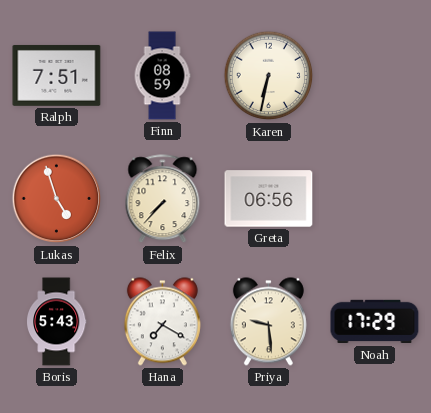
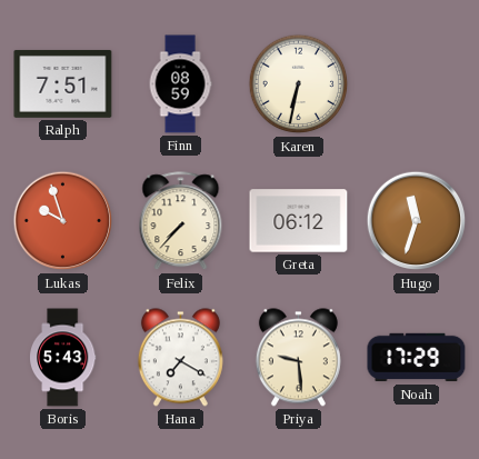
Lukas: 4:57 -> 9:57 (63, 221)
Greta: 06:56 -> 06:12 (299, 221)
Hugo: none -> 11:33 (417, 221)
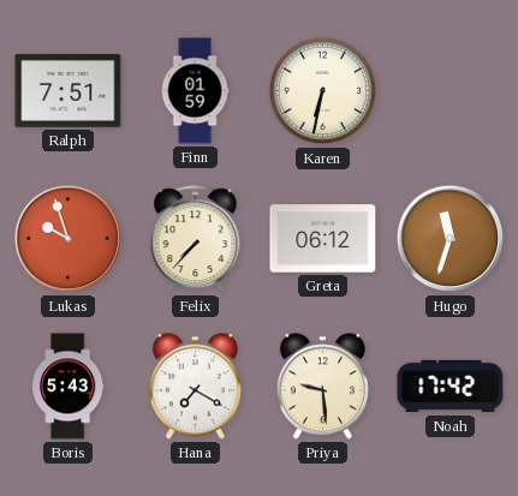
Finn: 08:59 -> 01:59 (195, 91)
Noah: 17:29 -> 17:42 (451, 387)
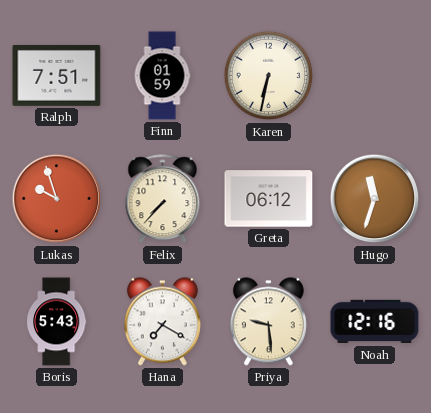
Noah: 17:42 -> 12:16 (375, 322)
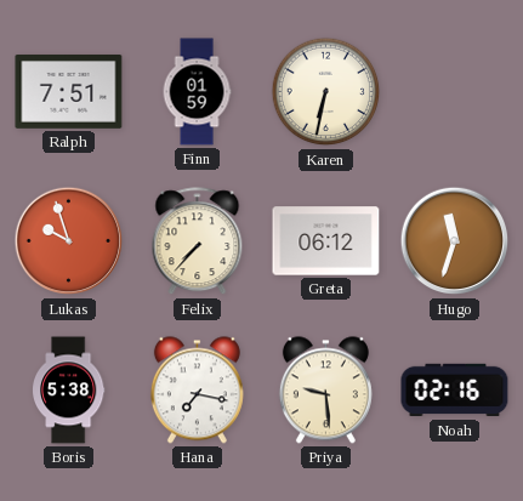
Boris: 5:43 -> 5:38 (69, 391)
Hana: 7:20 -> 7:17 (197, 391)
Noah: 12:16 -> 02:16 (455, 391)
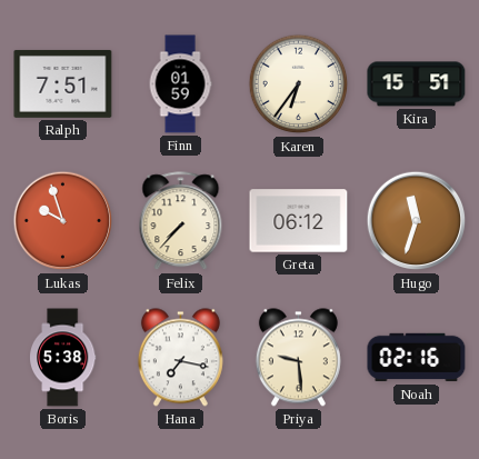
Karen: 6:32 -> 6:36 (299, 84)
Kira: none -> 15:51 (417, 84)
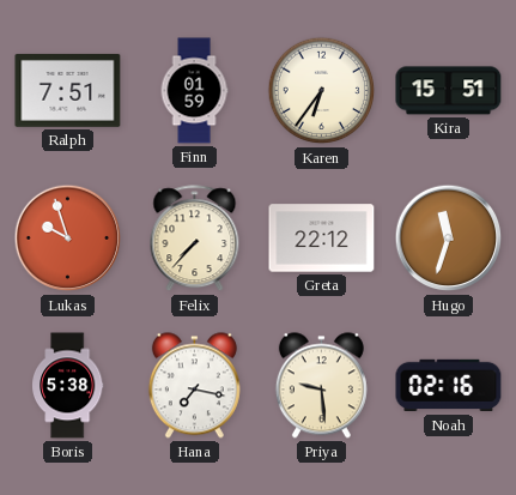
Greta: 06:12 -> 22:12 (322, 239)
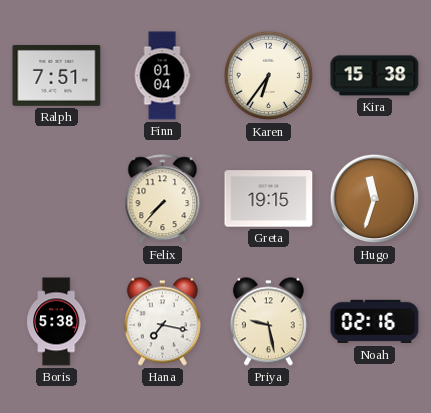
Finn: 01:59 -> 01:04 (162, 76)
Kira: 15:51 -> 15:38 (375, 76)
Lukas: 9:57 -> none (68, 239)
Greta: 22:12 -> 19:15 (269, 199)
Priya: 9:29 -> 9:28 (268, 322)
